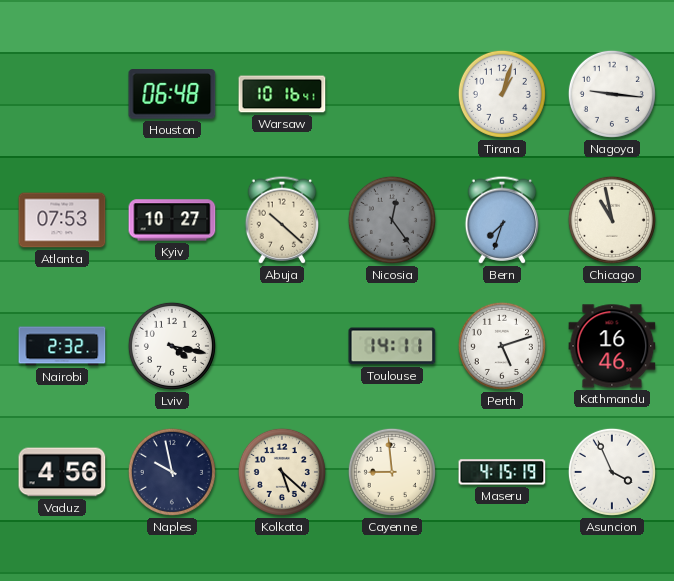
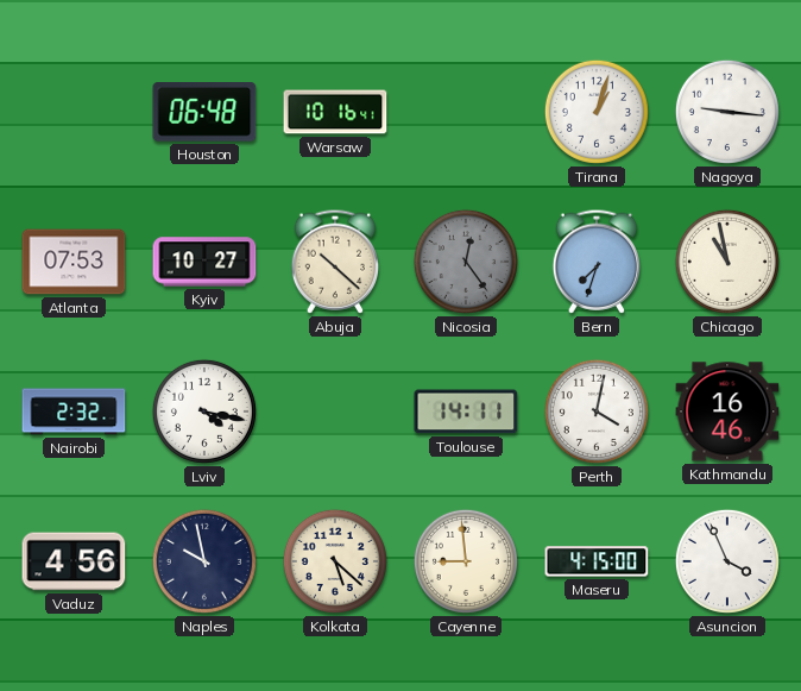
Perth: 5:12 -> 4:02 (597, 412)
Maseru: 4:15:19 -> 4:15:00 (597, 561)
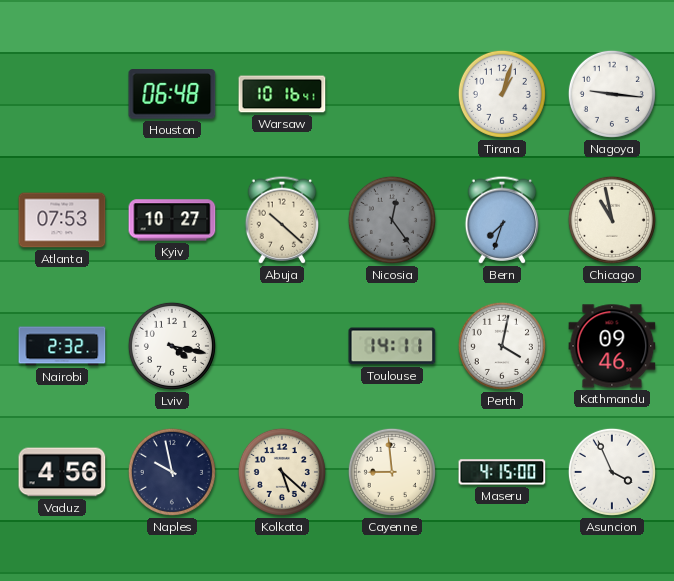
Kathmandu: 16:46 -> 09:46 (612, 346)
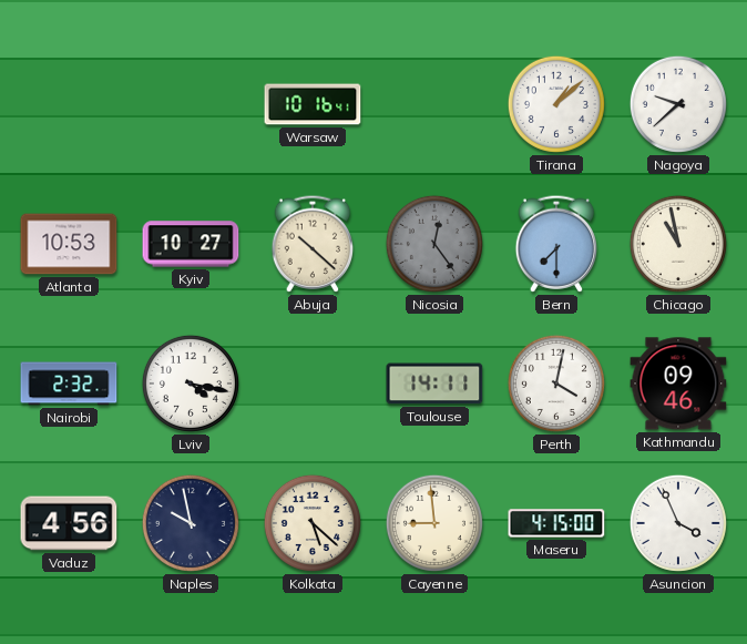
Houston: 06:48 -> none (172, 95)
Tirana: 1:03 -> 1:08 (556, 104)
Nagoya: 9:16 -> 9:38 (678, 104)
Atlanta: 07:53 -> 10:53 (69, 244)
Bern: 7:33 -> 7:30 (556, 244)
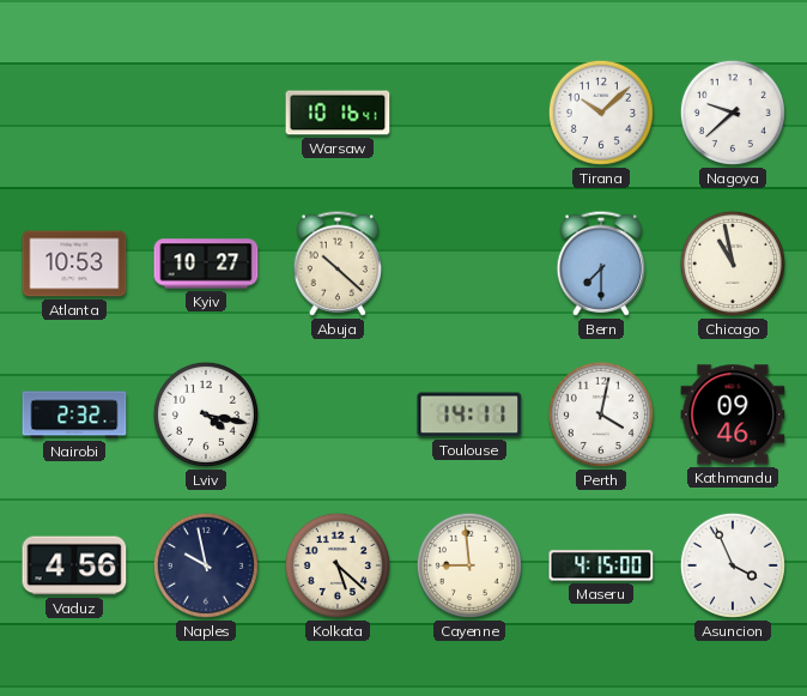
Tirana: 1:08 -> 10:08 (601, 113)
Nicosia: 12:24 -> none (434, 244)
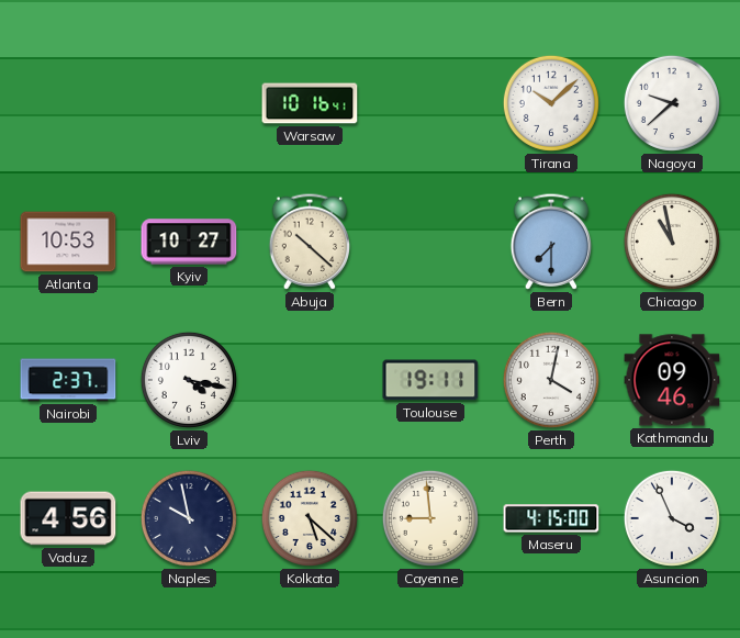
Nairobi: 2:32 -> 2:37 (68, 380)
Toulouse: 14:11 -> 19:11 (430, 380)
